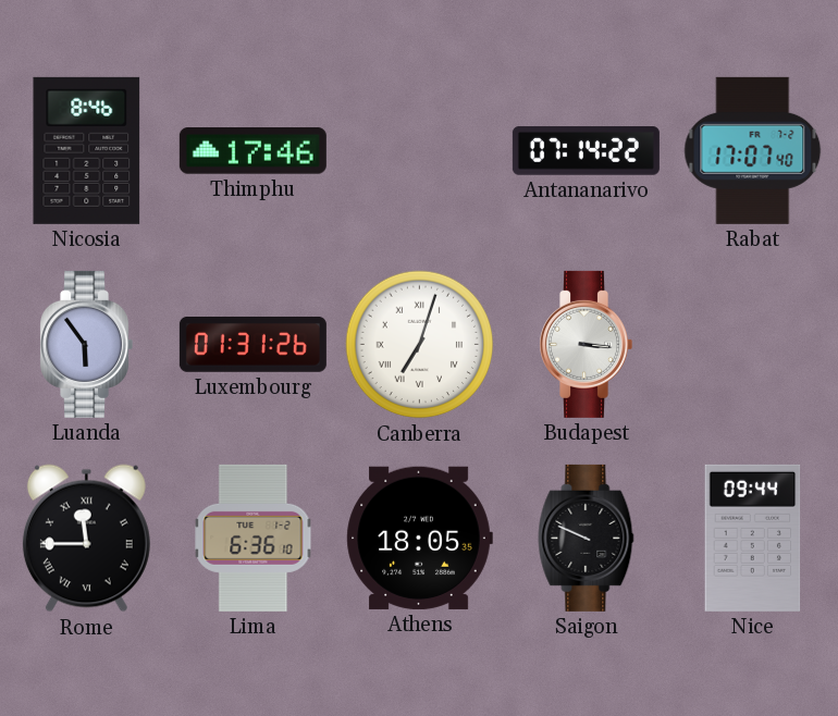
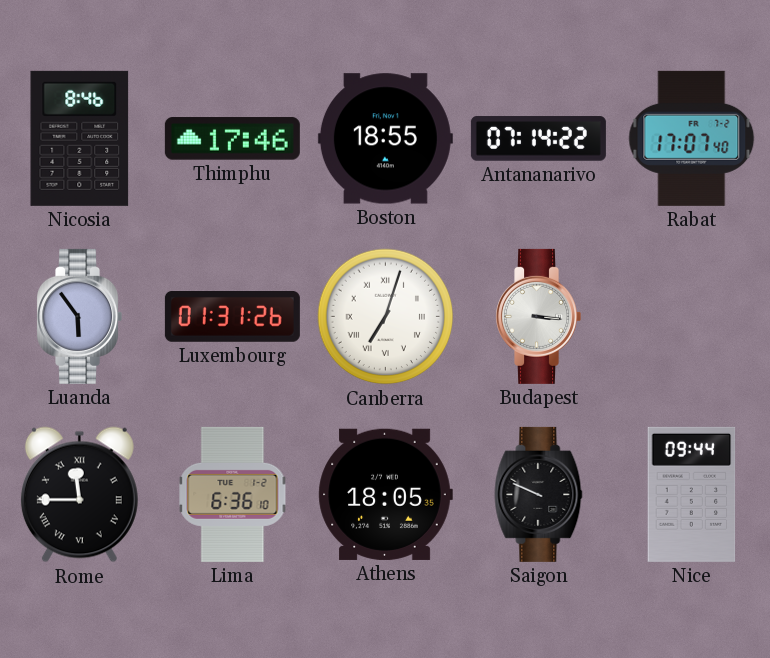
Boston: none -> 18:55 (385, 139)
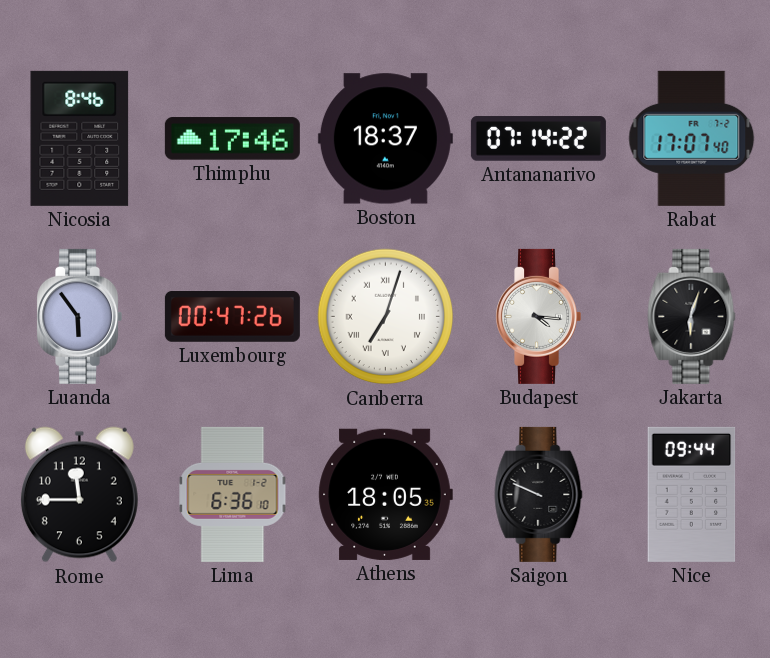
Boston: 18:55 -> 18:37 (385, 139)
Luxembourg: 01:31 -> 00:47 (232, 317)
Budapest: 3:16 -> 4:16 (538, 316)
Jakarta: none -> 6:03 (692, 316)
Rome numerals: Roman -> Arabic (79, 495)
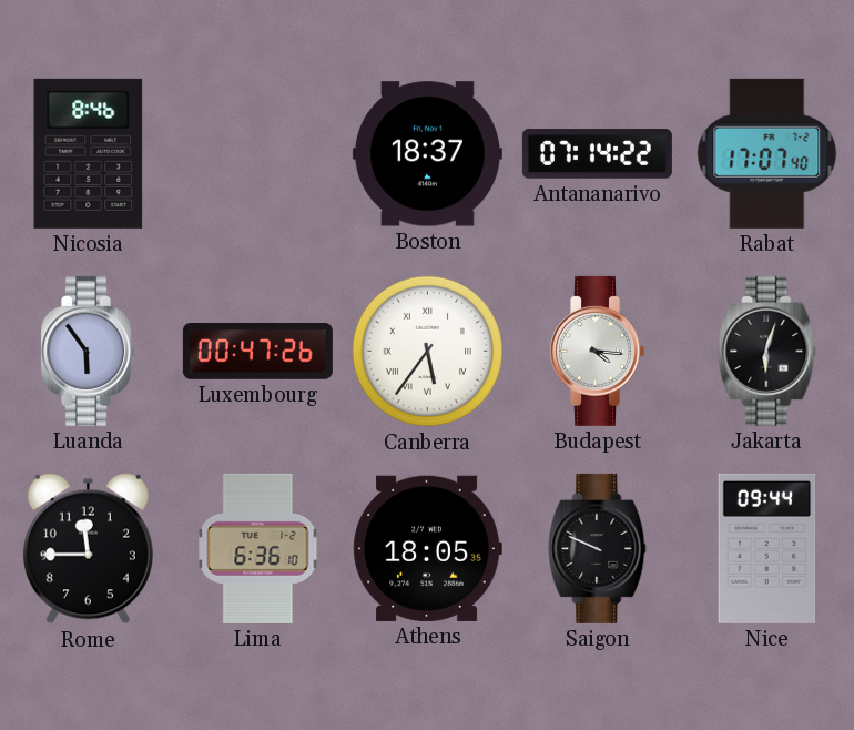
Thimphu: 17:46 -> none (232, 139)
Canberra: 7:03 -> 5:36 (428, 352)
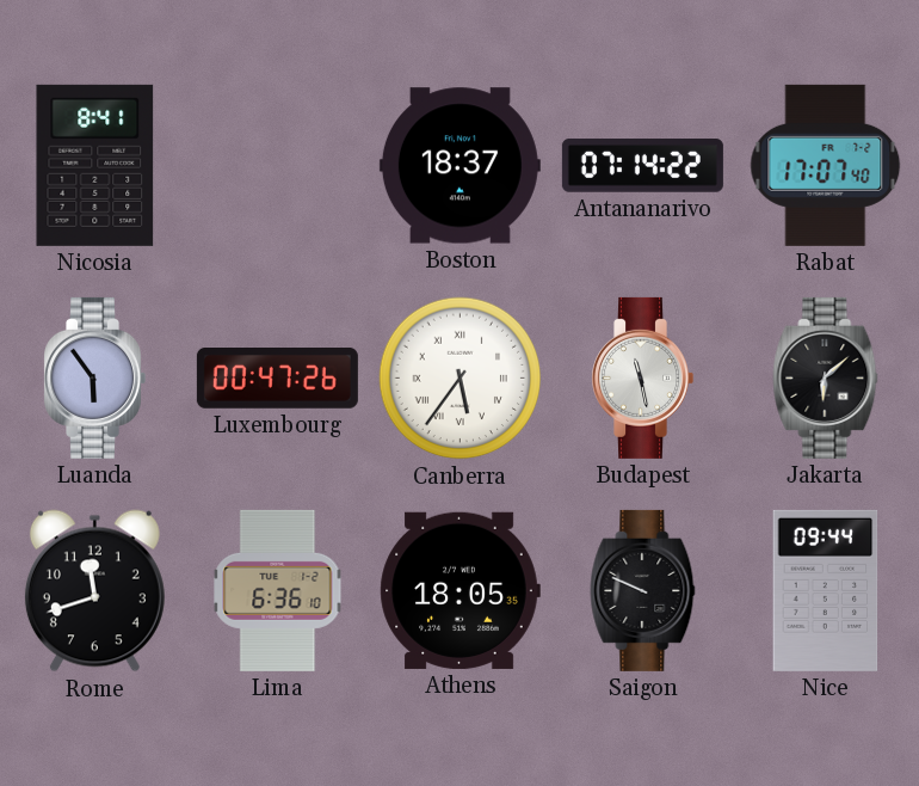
Nicosia: 8:46 -> 8:41 (95, 165)
Budapest: 4:16 -> 11:28 (642, 377)
Jakarta: 6:03 -> 6:08 (826, 377)
Rome: 11:45 -> 11:42 (94, 591)
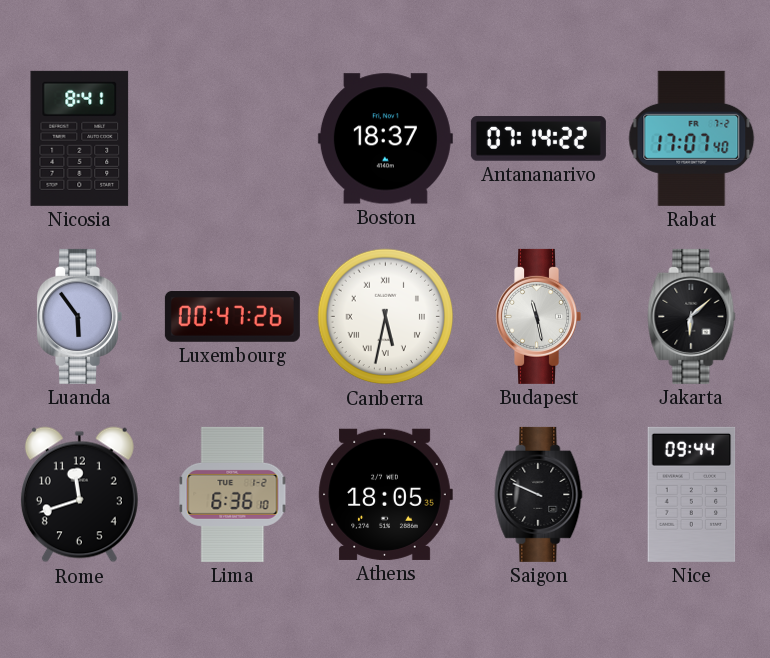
Canberra: 5:36 -> 5:32 (386, 317)
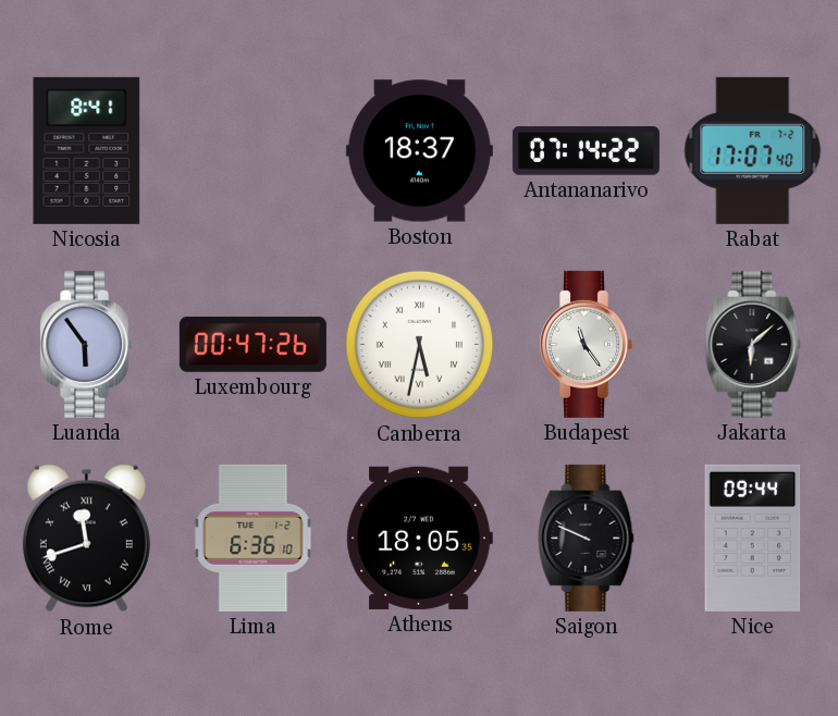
Budapest: 11:28 -> 11:24 (586, 344)
Rome numerals: Arabic -> Roman (86, 539)
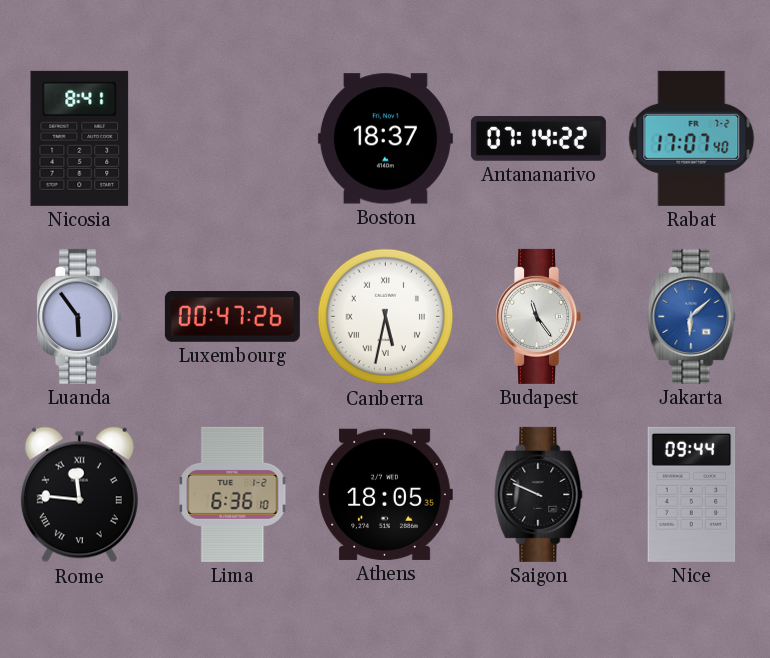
Jakarta dial: black -> blue (692, 316)
Rome: 11:42 -> 11:46 (79, 495)
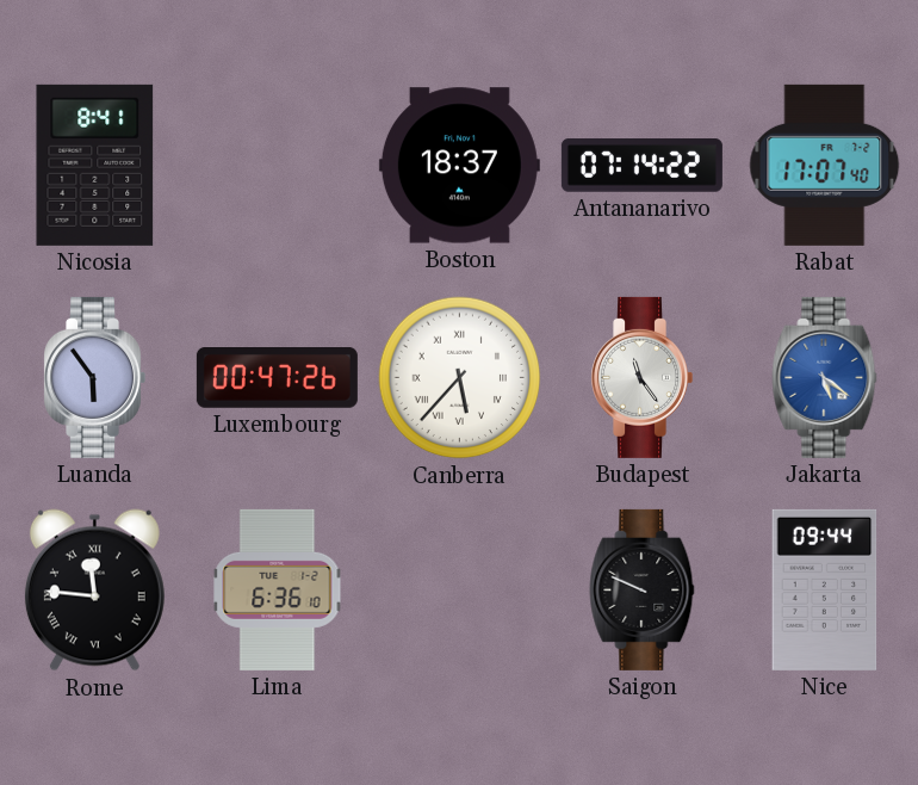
Canberra: 5:32 -> 5:37 (460, 378)
Jakarta: 6:08 -> 5:21 (825, 377)
Athens: 18:05 -> none (385, 494)
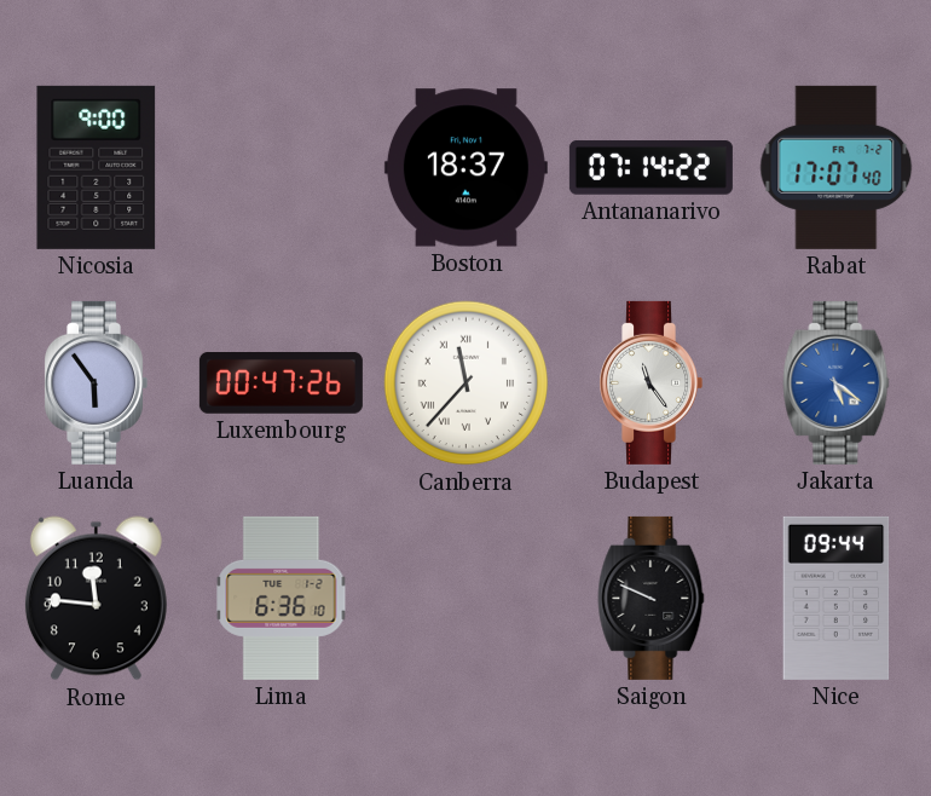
Nicosia: 8:41 -> 9:00 (97, 167)
Canberra: 5:37 -> 11:37 (467, 383)
Rome numerals: Roman -> Arabic (96, 599)
